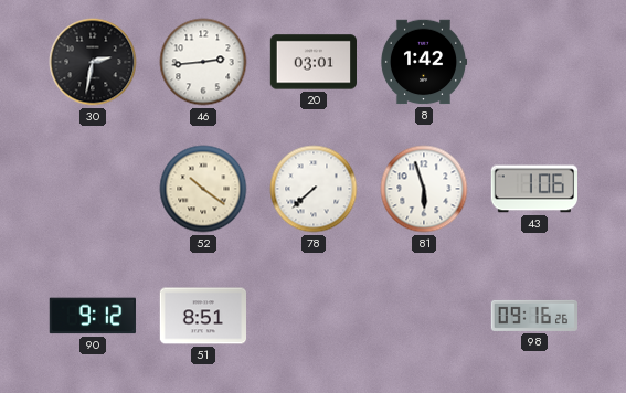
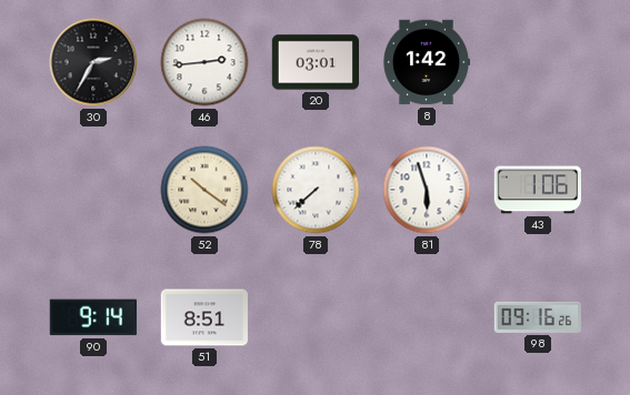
30: 2:32 -> 2:35 (93, 62)
90: 9:12 -> 9:14 (93, 317)
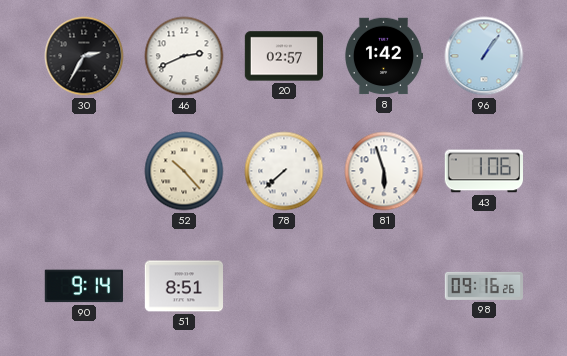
46: 2:44 -> 2:41 (184, 56)
20: 03:01 -> 02:57 (284, 56)
96: none -> 1:06 (484, 56)
52: 10:21 -> 10:23 (184, 171)
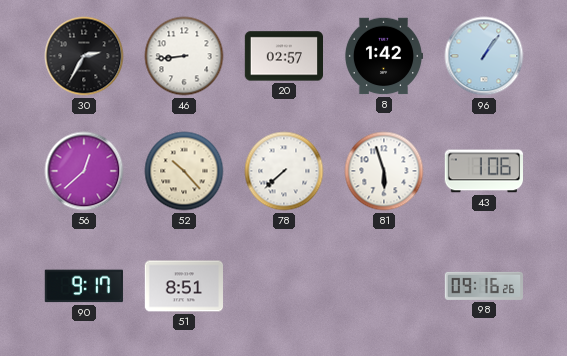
46: 2:41 -> 8:44 (184, 56)
56: none -> 12:38 (84, 171)
90: 9:14 -> 9:17 (84, 286)
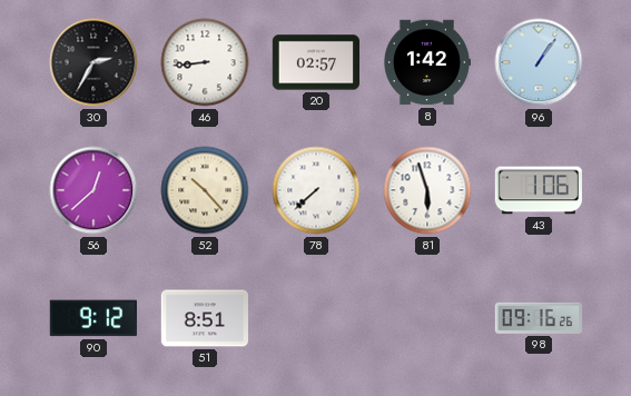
90: 9:17 -> 9:12 (93, 318)
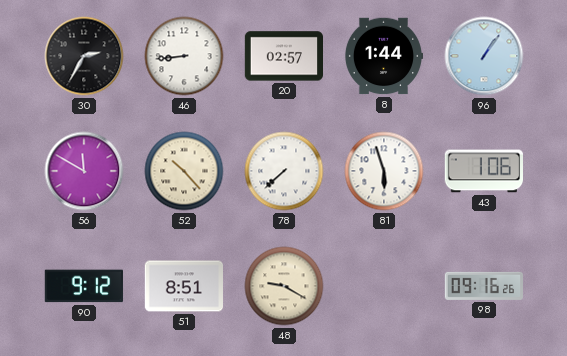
8: 1:42 -> 1:44 (383, 56)
56: 12:38 -> 11:50 (84, 171)
48: none -> 9:20 (284, 286)
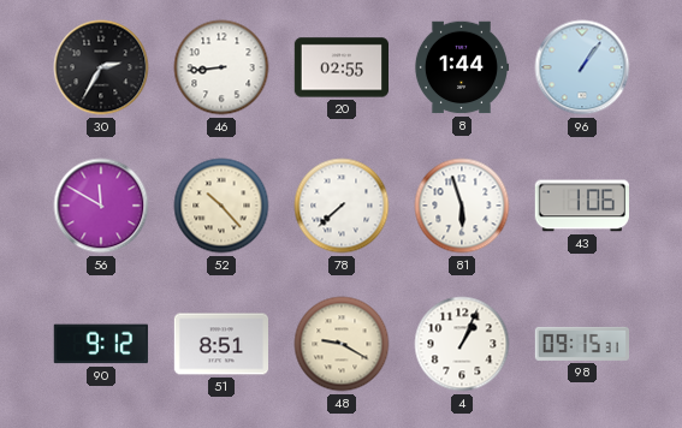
20: 02:57 -> 02:55 (342, 67)
4: none -> 1:04 (462, 344)
98: 09:16 -> 09:15 (581, 344)
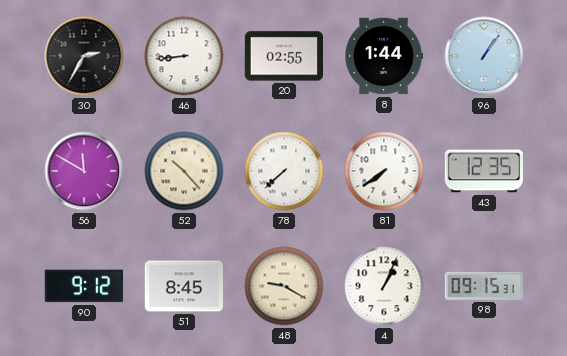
81: 5:57 -> 7:39 (384, 171)
43: 1:06 -> 12:35 (483, 171)
51: 8:51 -> 8:45 (184, 286)
